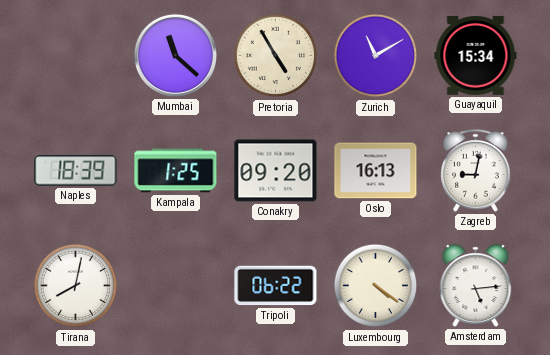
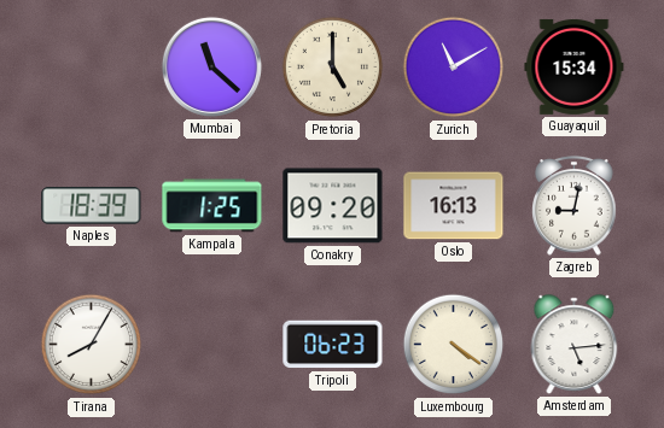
Pretoria: 4:55 -> 5:00 (333, 68)
Tirana: 8:02 -> 8:05 (92, 345)
Tripoli: 06:22 -> 06:23 (333, 345)
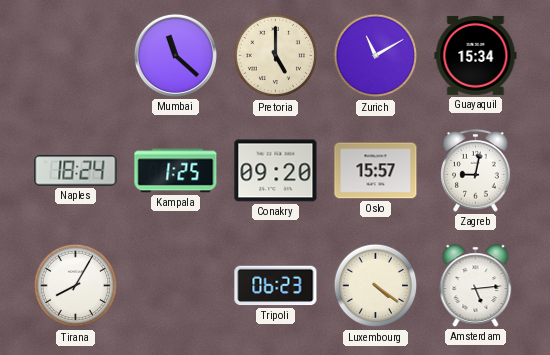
Naples: 18:39 -> 18:24 (76, 171)
Oslo: 16:13 -> 15:57 (376, 171)
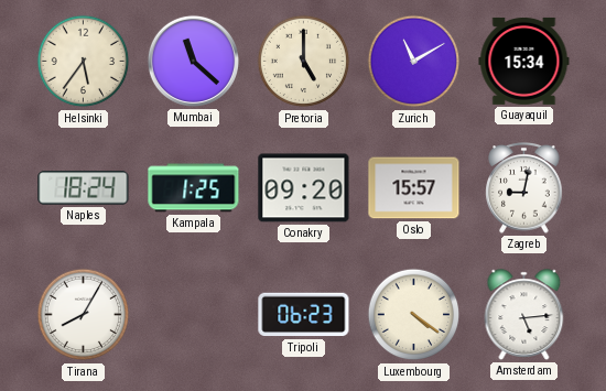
Helsinki: none -> 5:36 (84, 62)
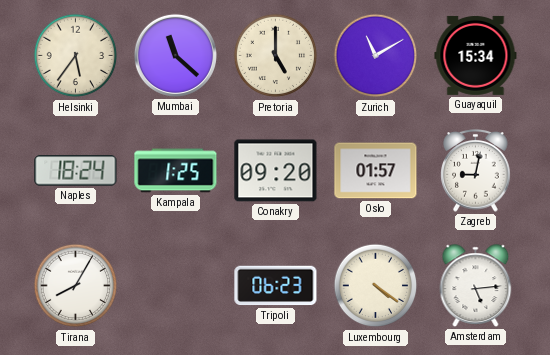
Oslo: 15:57 -> 01:57 (376, 171)
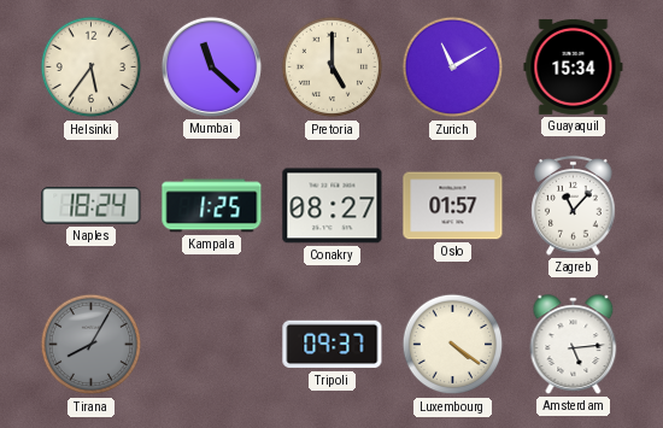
Conakry: 09:20 -> 08:27 (333, 206)
Zagreb: 9:02 -> 11:07 (574, 206)
Tirana dial: white -> grey (92, 345)
Tripoli: 06:23 -> 09:37 (333, 345)
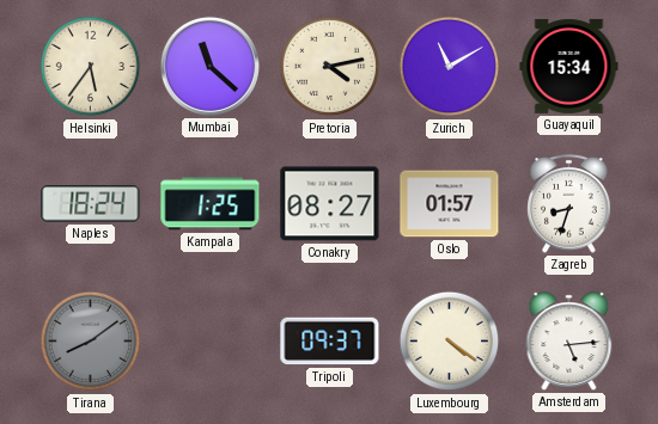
Pretoria: 5:00 -> 4:13 (330, 67)
Zagreb: 11:07 -> 8:33 (569, 204)
Tirana: 8:05 -> 8:09 (91, 342)
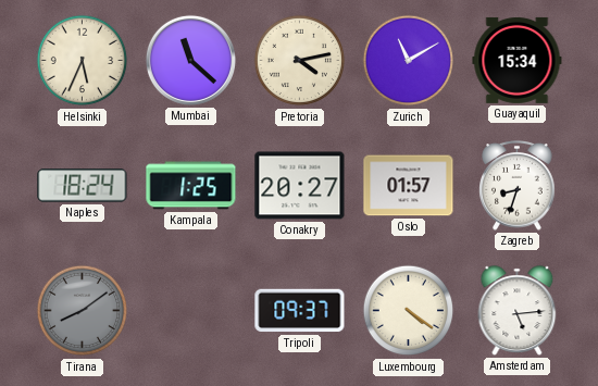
Helsinki: 5:36 -> 5:34 (83, 61)
Conakry: 08:27 -> 20:27 (300, 186)
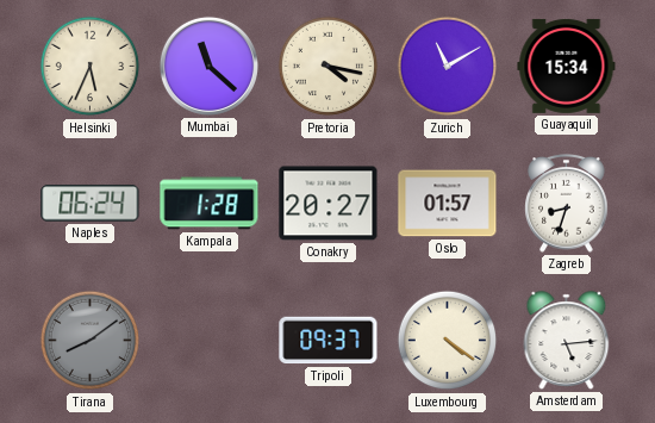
Pretoria: 4:13 -> 4:17 (329, 67)
Naples: 18:24 -> 06:24 (91, 204)
Kampala: 1:25 -> 1:28 (210, 204)
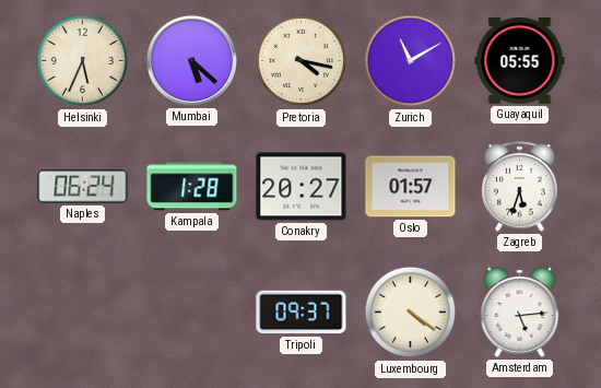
Mumbai: 11:22 -> 5:22 (191, 60)
Guayaquil: 15:34 -> 05:55 (520, 60)
Zagreb: 8:33 -> 5:33 (520, 187)
Tirana: 8:09 -> none (91, 341)
